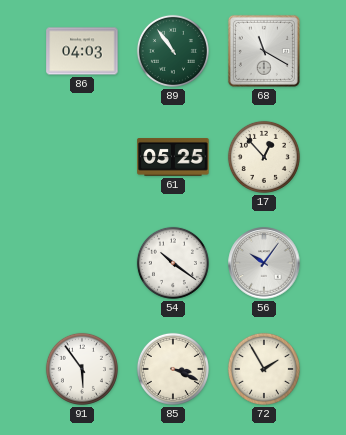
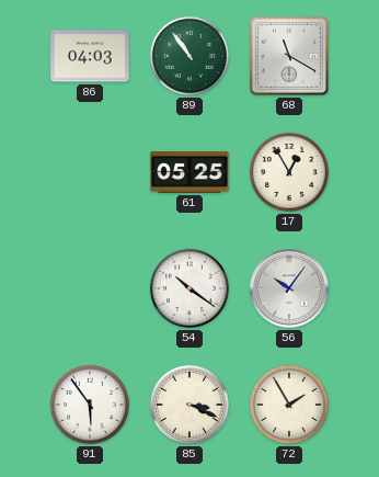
17: 12:53 -> 12:55 (289, 172)
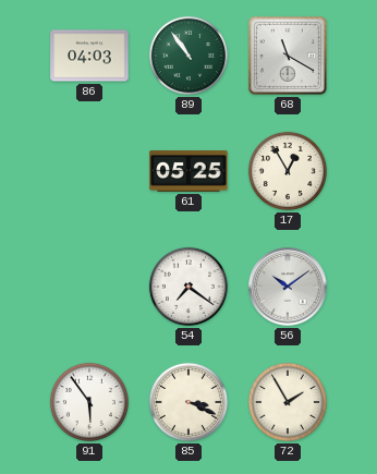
54: 10:21 -> 7:21 (188, 287)
56: 10:06 -> 10:09 (288, 287)
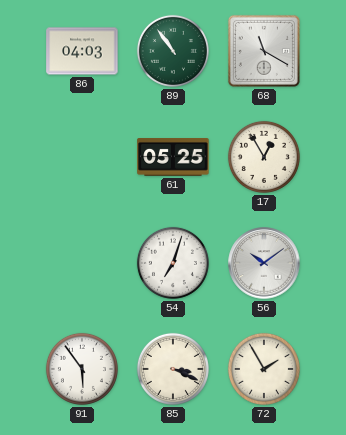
54: 7:21 -> 7:03 (173, 263)
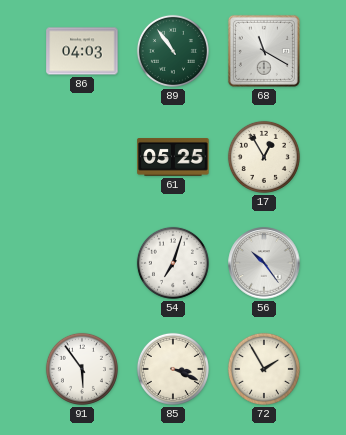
56: 10:09 -> 10:24 (264, 263)
